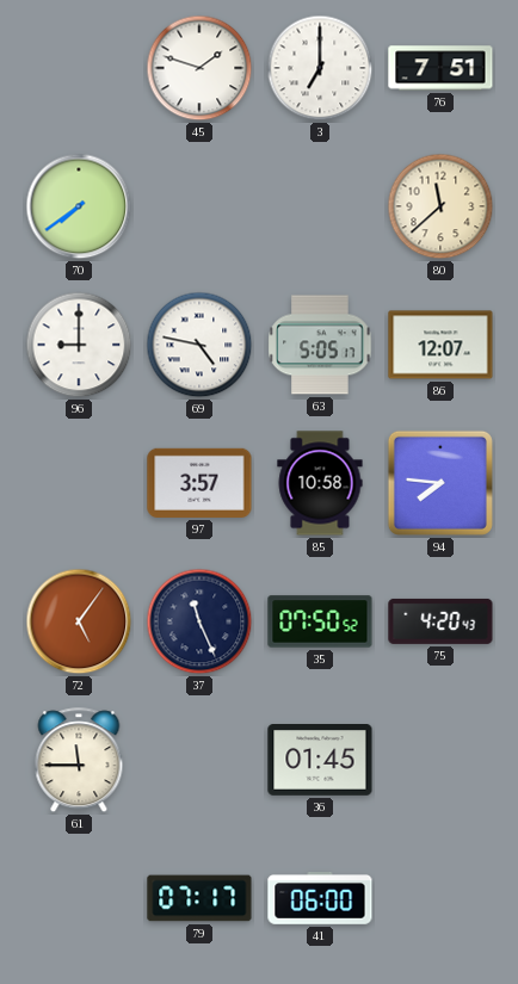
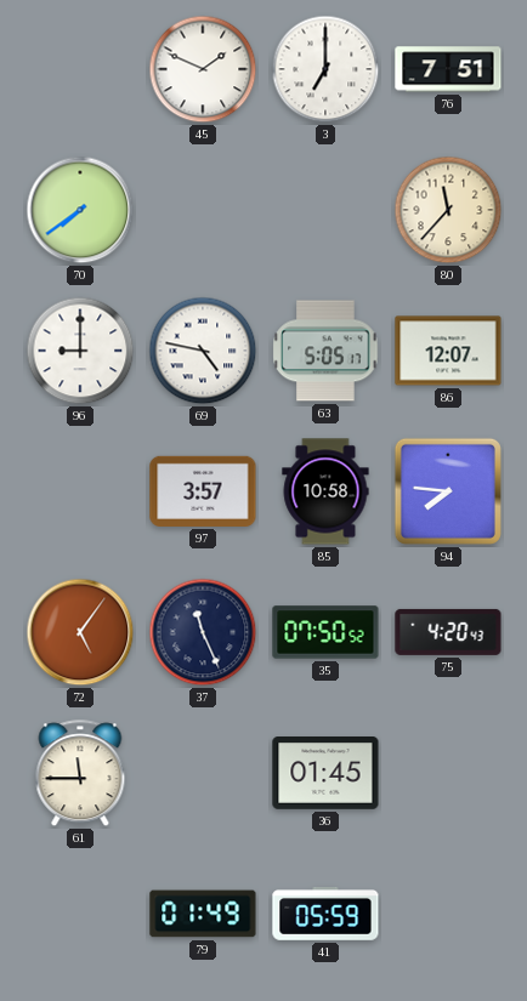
45: 1:48 -> 1:49 (203, 69)
80: 11:38 -> 11:37 (448, 210)
79: 07:17 -> 01:49 (203, 914)
41: 06:00 -> 05:59 (325, 915)
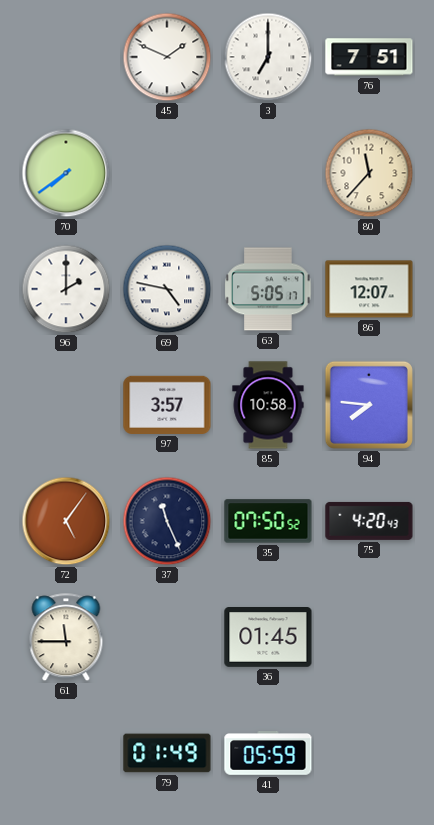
96: 9:00 -> 2:00 (66, 289)
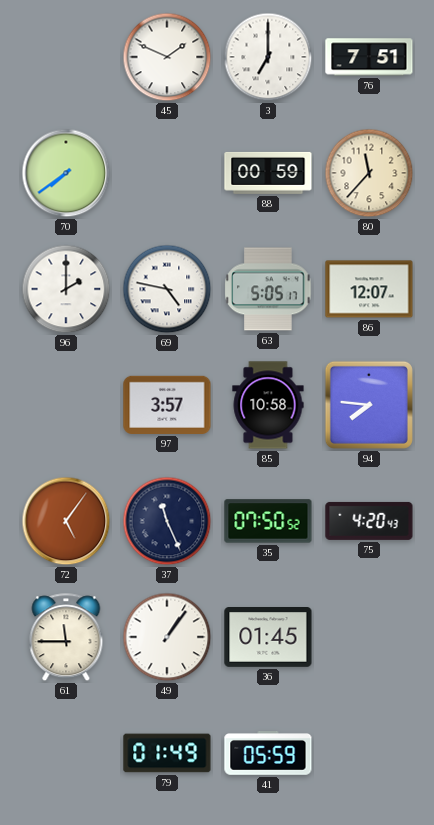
88: none -> 00:59 (268, 173)
49: none -> 1:06 (167, 637)
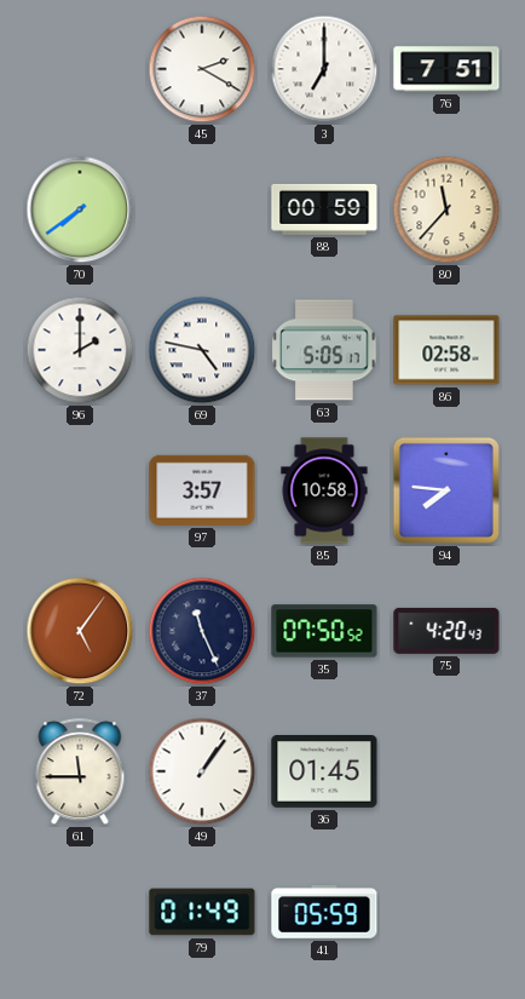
45: 1:49 -> 2:20 (202, 69)
86: 12:07 -> 02:58 (446, 350)
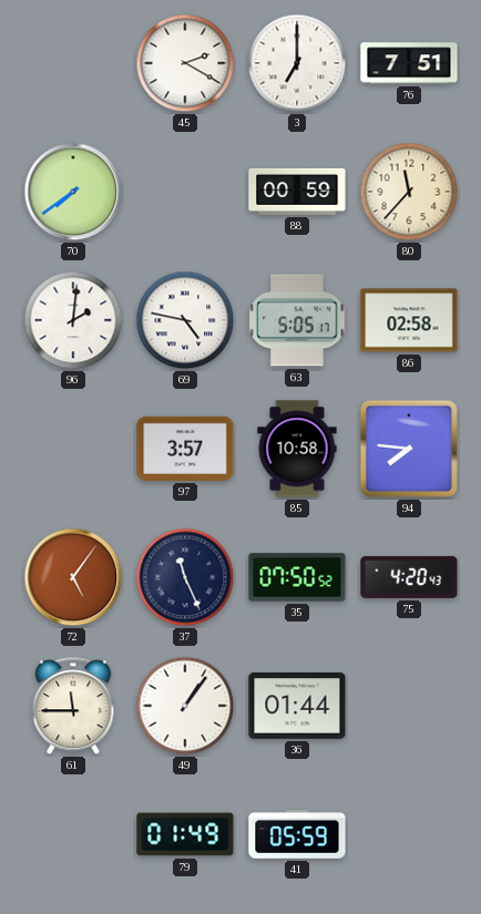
96: 2:00 -> 2:01 (73, 320)
36: 01:45 -> 01:44 (297, 707)
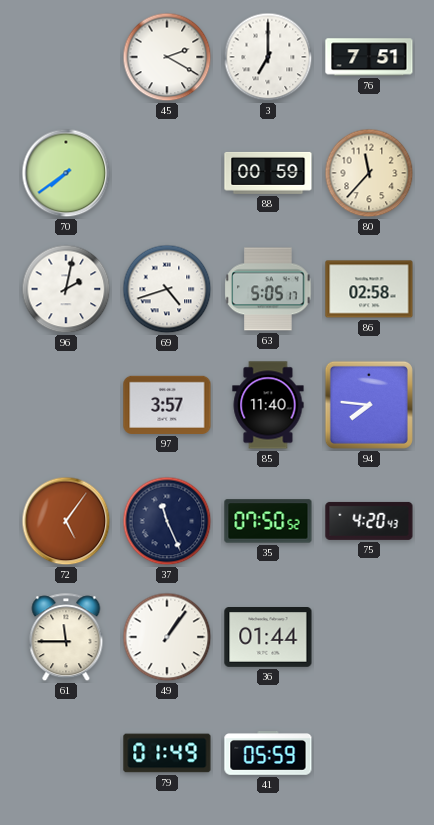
96: 2:01 -> 2:02 (66, 289)
69: 4:47 -> 4:42 (167, 289)
85: 10:58 -> 11:40 (268, 405)
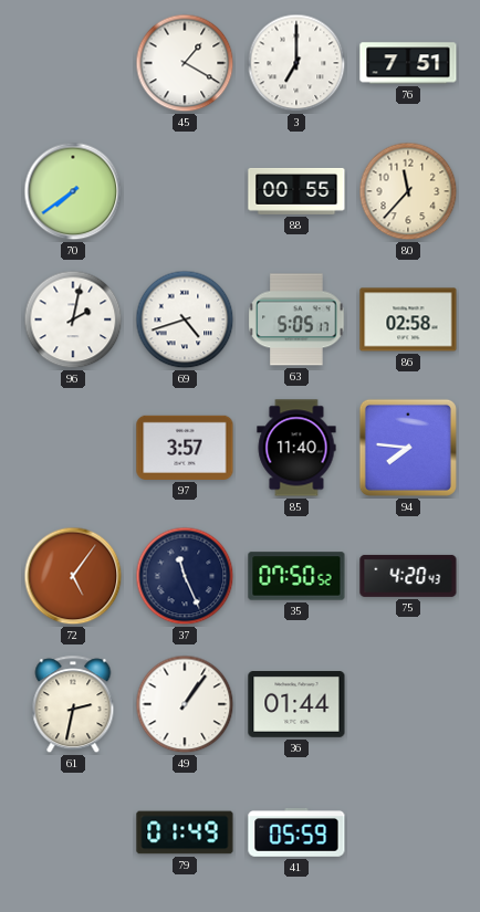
45: 2:20 -> 1:20 (185, 63)
88: 00:59 -> 00:55 (296, 191)
61: 11:45 -> 2:32 (73, 705)
